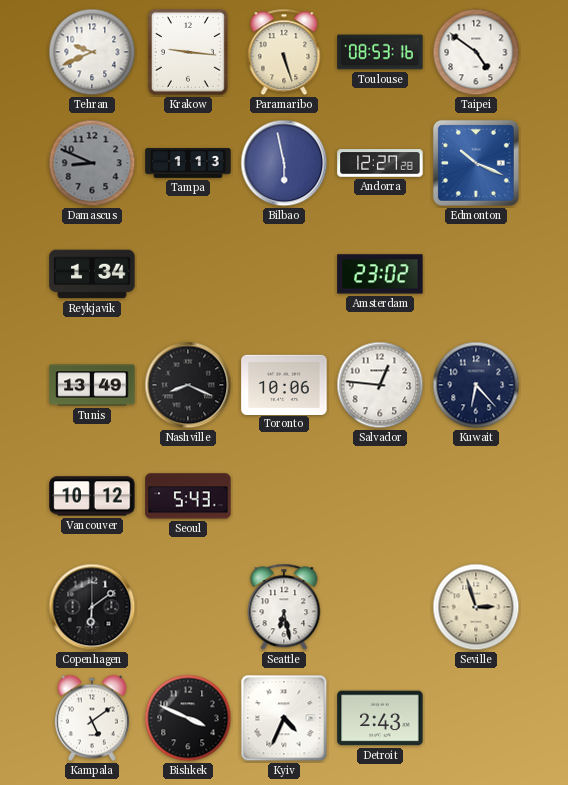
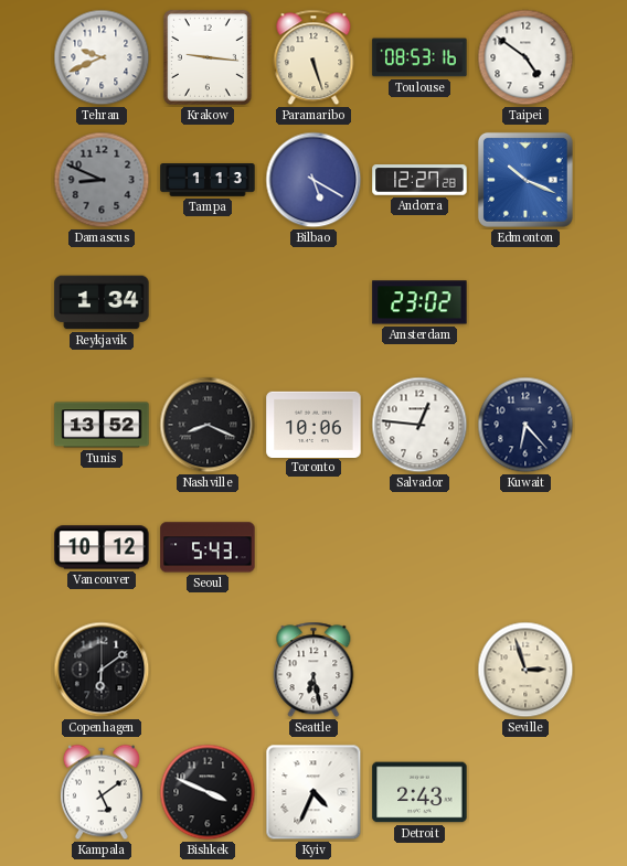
Bilbao: 5:58 -> 5:20 (313, 180)
Tunis: 13:49 -> 13:52 (102, 425)
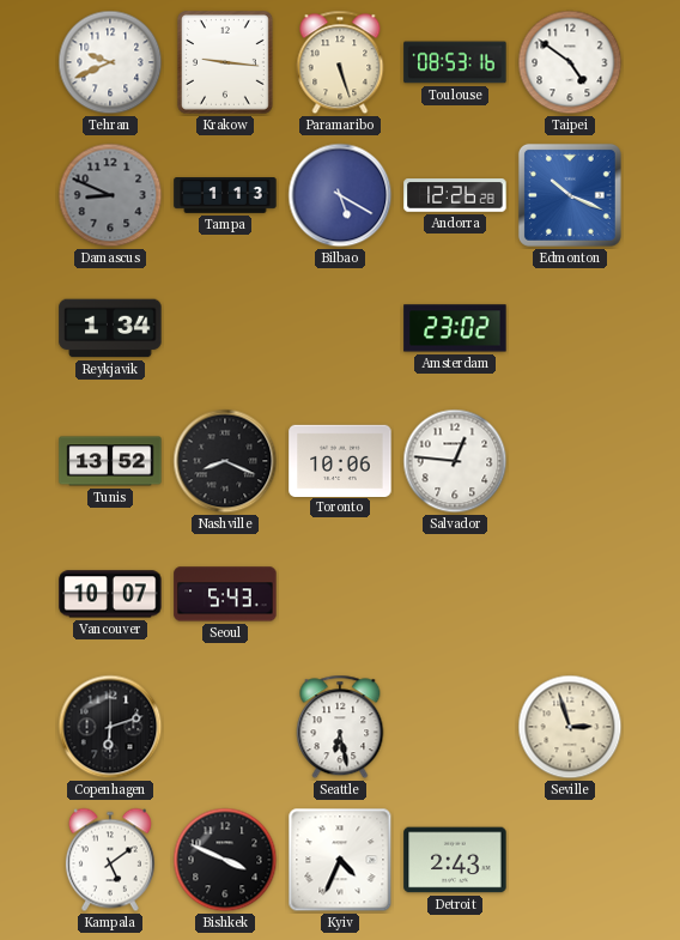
Andorra: 12:27 -> 12:26 (455, 195)
Kuwait: 6:23 -> none (525, 425)
Vancouver: 10:12 -> 10:07 (110, 594)
Copenhagen: 6:09 -> 6:12 (110, 727)
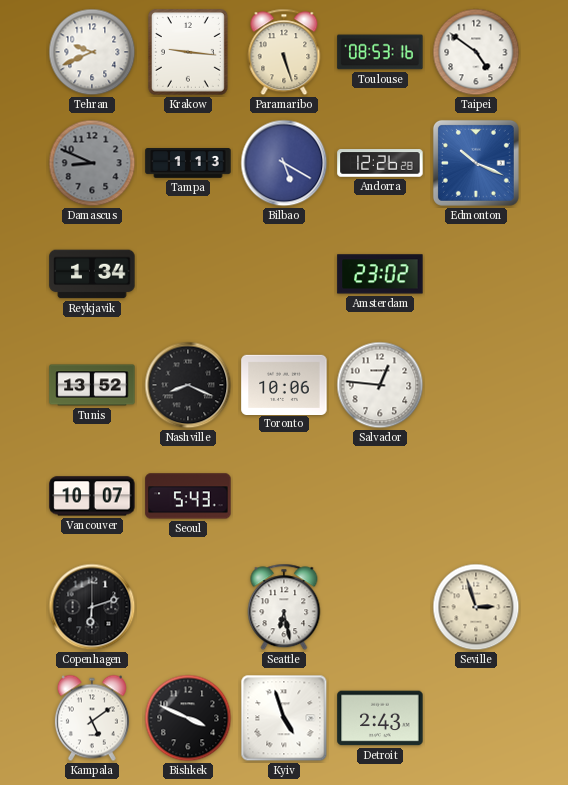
Kyiv: 4:34 -> 4:57 (284, 718)
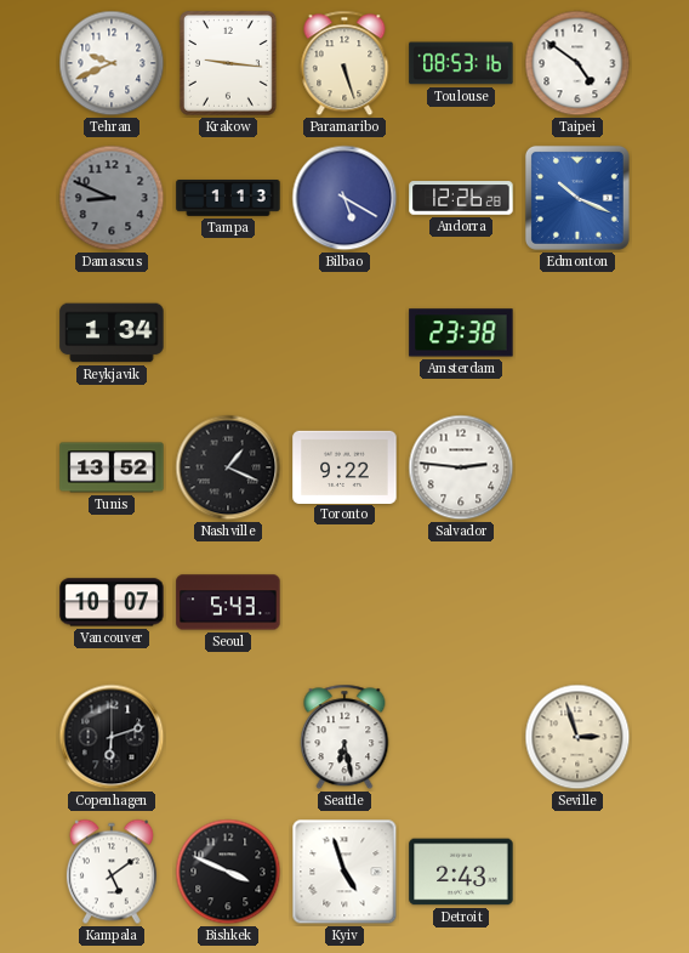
Amsterdam: 23:02 -> 23:38 (461, 333)
Nashville: 8:19 -> 1:19 (228, 467)
Toronto: 10:06 -> 9:22 (344, 466)
Salvador: 12:46 -> 2:46 (461, 467)
